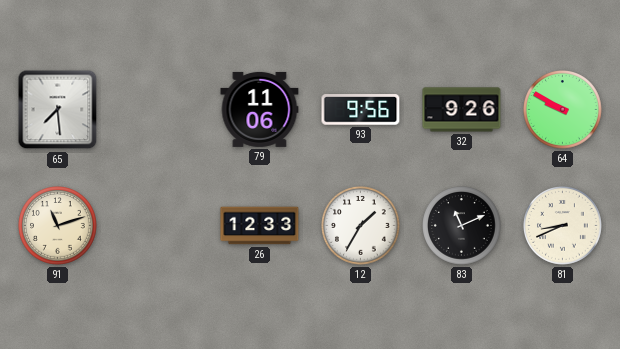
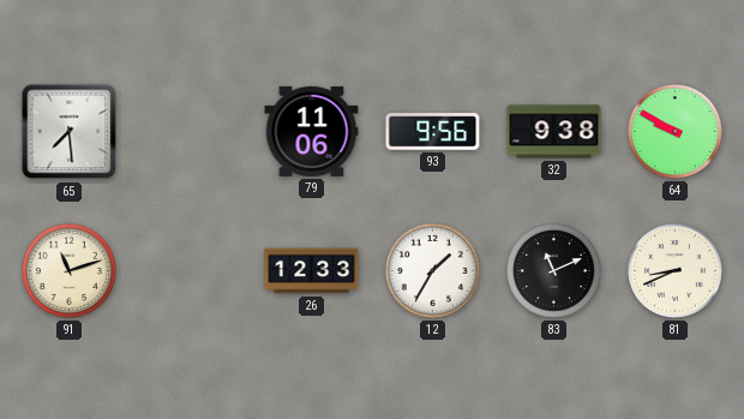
32: 9:26 -> 9:38 (554, 132)
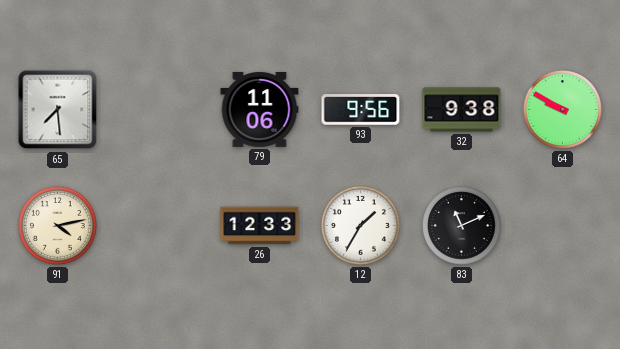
91: 11:12 -> 4:13 (58, 226)
81: 8:41 -> none (676, 271)
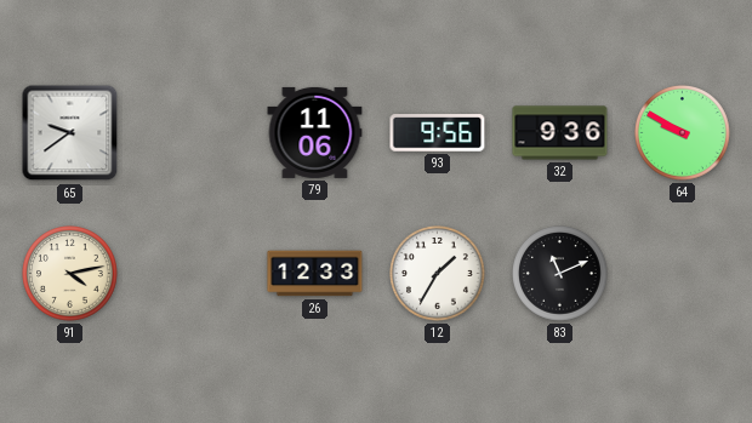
65: 7:29 -> 9:39 (70, 133)
32: 9:38 -> 9:36 (560, 133)
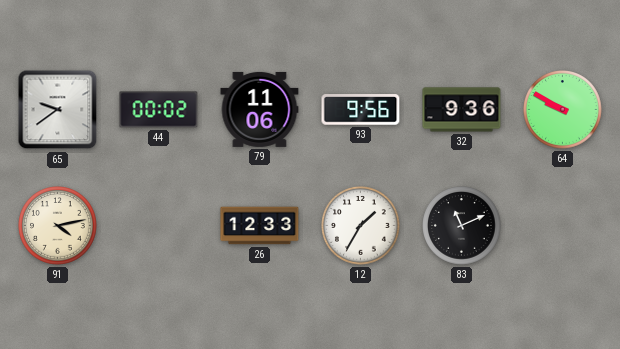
44: none -> 00:02 (159, 110)
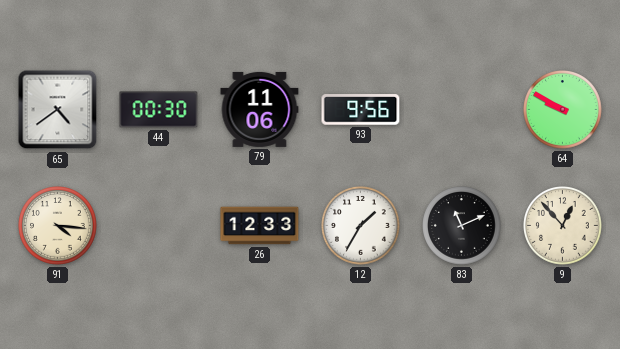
65: 9:39 -> 4:39 (58, 110)
44: 00:02 -> 00:30 (159, 110)
32: 9:36 -> none (462, 110)
91: 4:13 -> 4:16 (58, 226)
9: none -> 12:53 (563, 226)
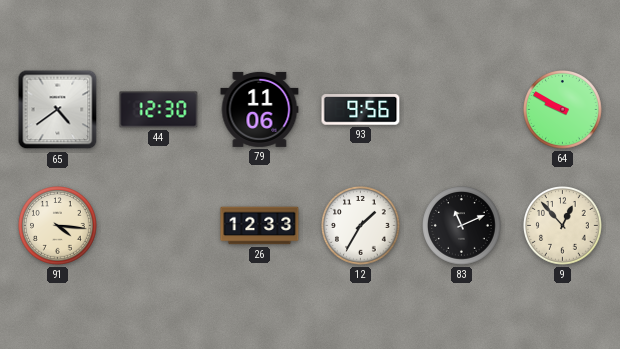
44: 00:30 -> 12:30 (159, 110)
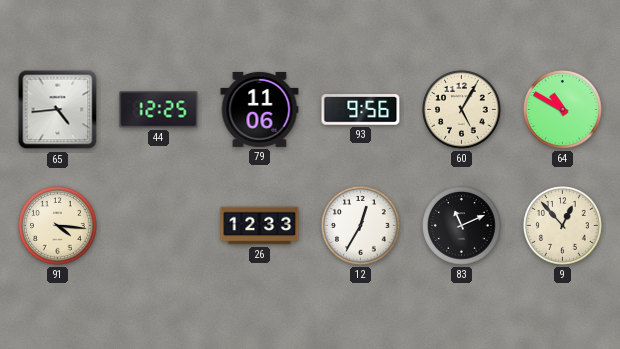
65: 4:39 -> 4:44 (58, 110)
44: 12:30 -> 12:25 (159, 110)
60: none -> 5:05 (462, 110)
64: 9:50 -> 10:50 (563, 110)
12: 1:35 -> 12:35 (361, 226)
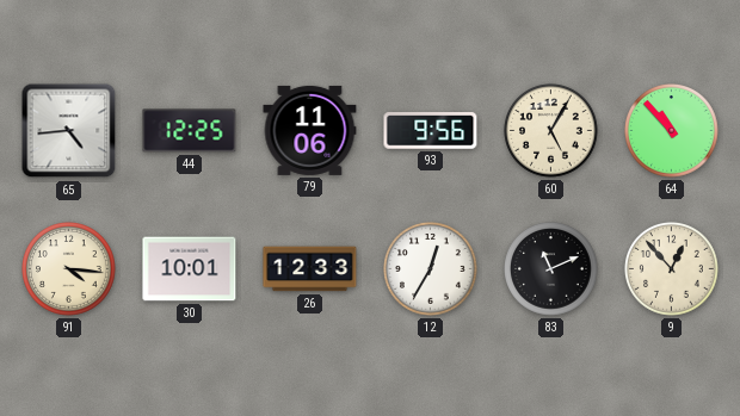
64: 10:50 -> 10:53 (672, 131)
30: none -> 10:01 (190, 269)
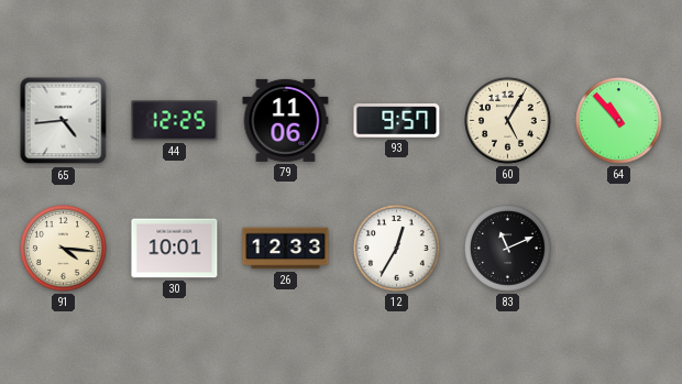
93: 9:56 -> 9:57 (397, 121)
9: 12:53 -> none (672, 269)
